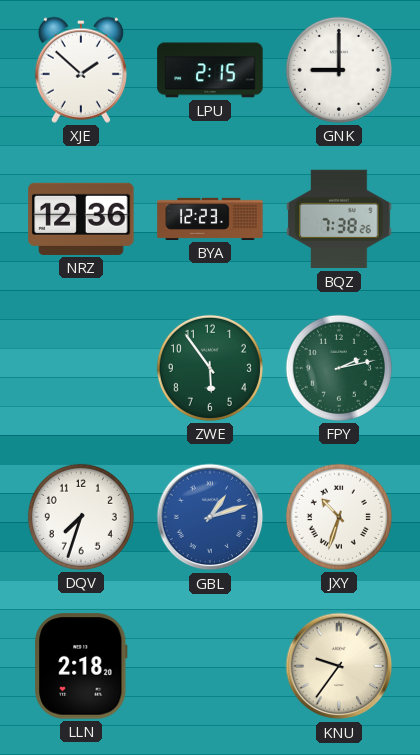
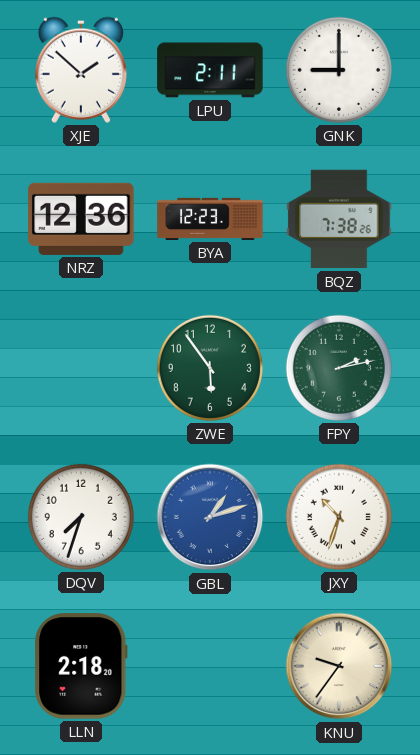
LPU: 2:15 -> 2:11 (210, 70)
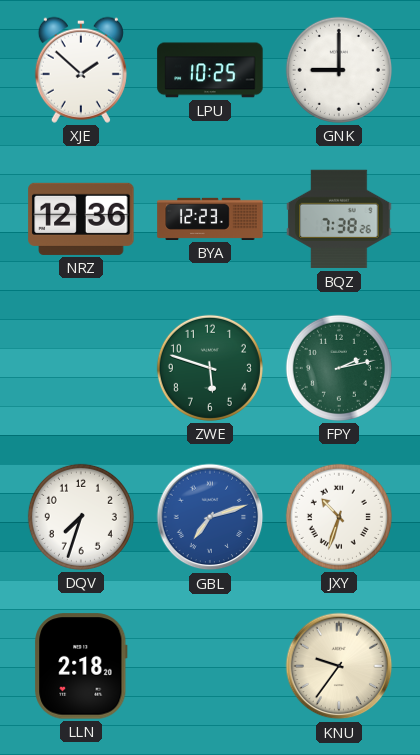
LPU: 2:11 -> 10:25 (210, 70)
ZWE: 5:54 -> 5:48 (210, 368)
GBL: 1:12 -> 7:12 (210, 517)
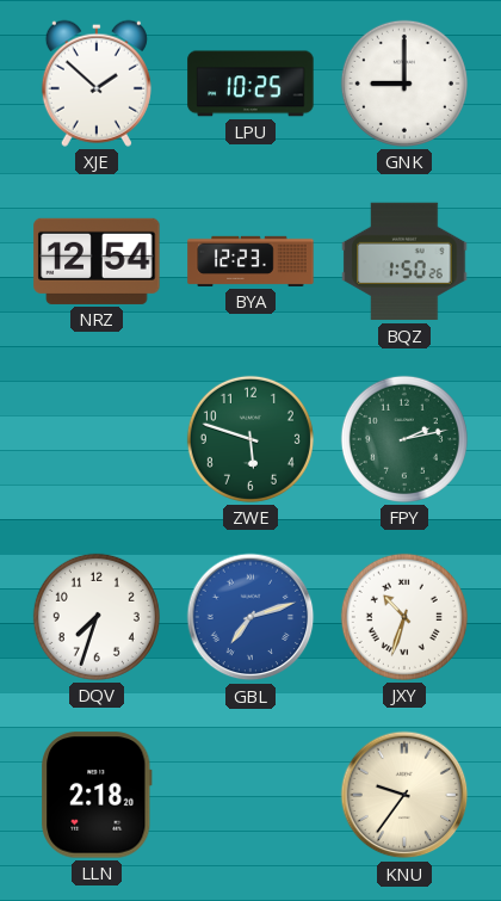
NRZ: 12:36 -> 12:54 (97, 261)
BQZ: 7:38 -> 1:50 (404, 261)
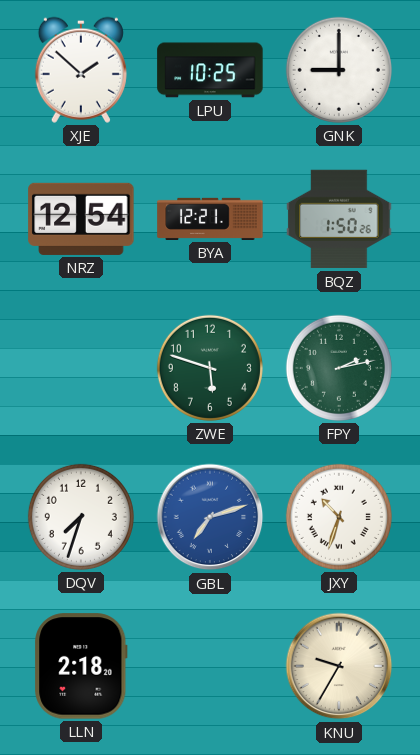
BYA: 12:23 -> 12:21 (210, 219)
KNU: 9:36 -> 9:35 (339, 666)
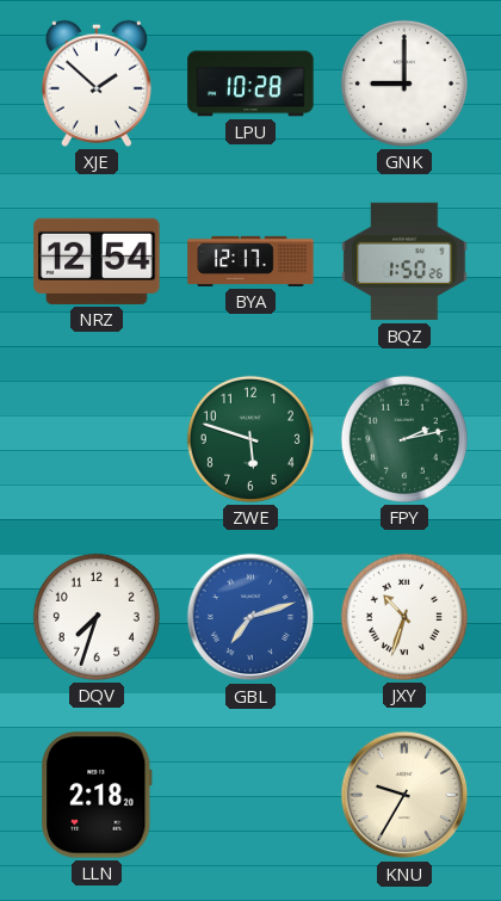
LPU: 10:25 -> 10:28 (250, 84)
BYA: 12:21 -> 12:17 (250, 261)
